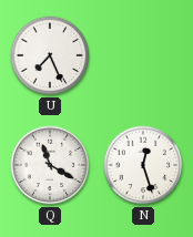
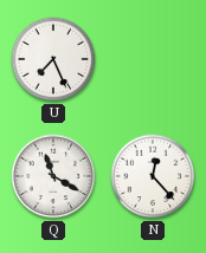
N: 12:27 -> 12:23 (153, 176)
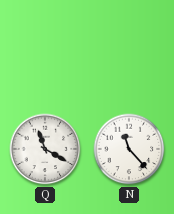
U: 7:26 -> none (53, 59)
N: 12:23 -> 11:23 (129, 149)
